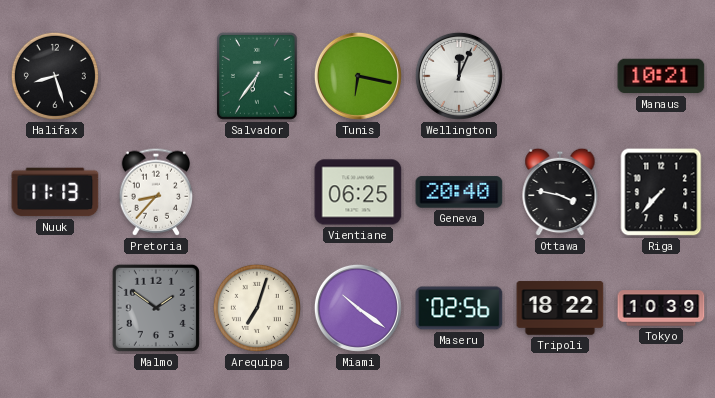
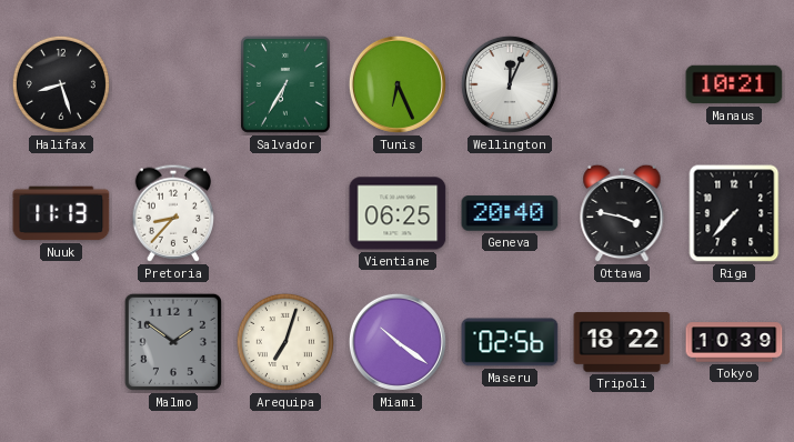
Salvador: 6:36 -> 6:35 (285, 84)
Tunis: 6:17 -> 6:26 (398, 84)
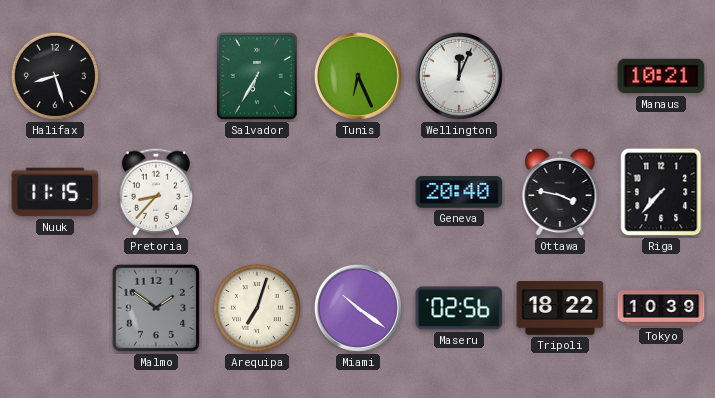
Nuuk: 11:13 -> 11:15 (55, 192)
Vientiane: 06:25 -> none (398, 213)
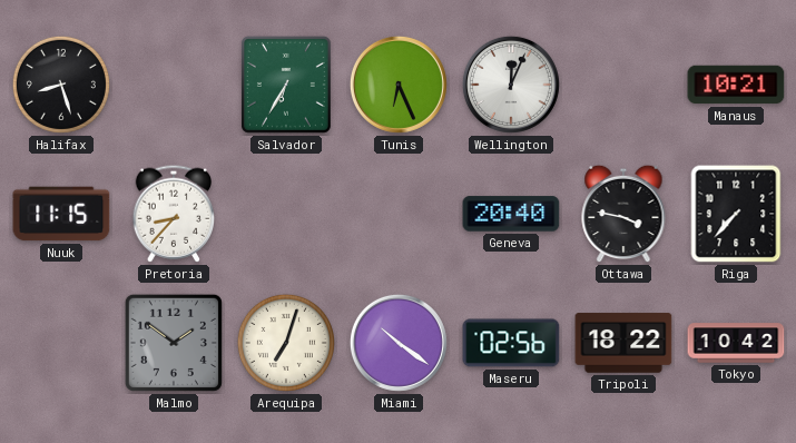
Tokyo: 10:39 -> 10:42 (736, 343)
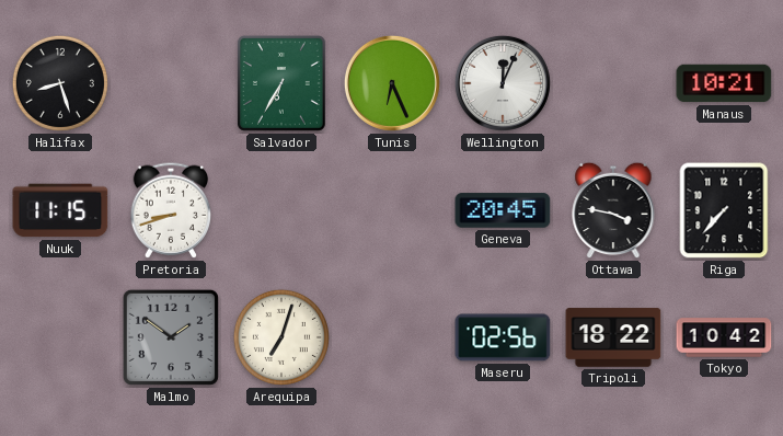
Pretoria: 8:37 -> 8:42 (171, 210)
Geneva: 20:40 -> 20:45 (503, 210)
Miami: 10:21 -> none (399, 343)
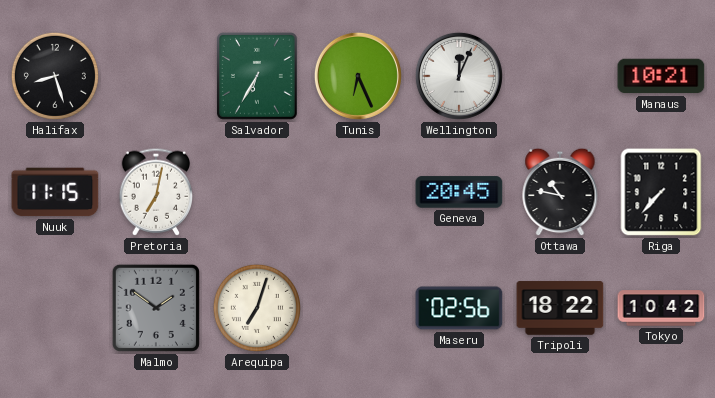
Pretoria: 8:42 -> 7:02 (156, 192)
Ottawa: 3:47 -> 10:47 (560, 192)
